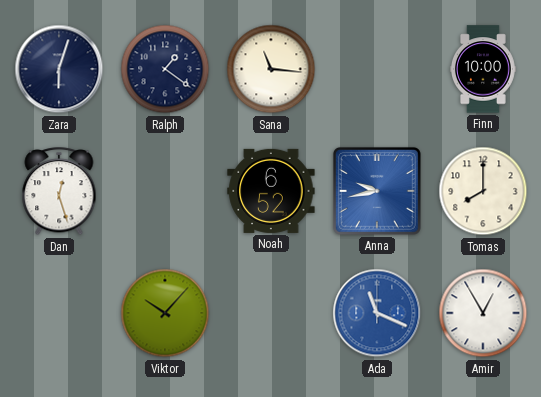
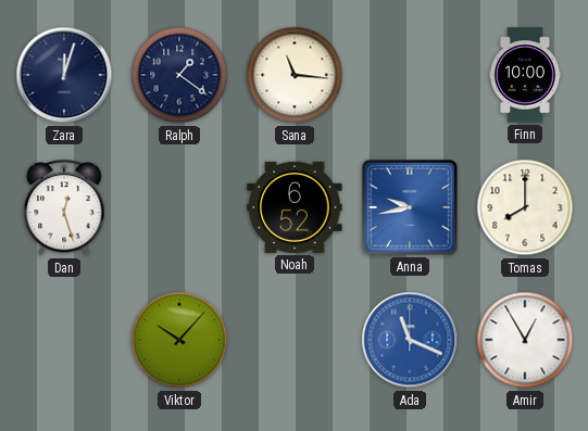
Zara: 6:03 -> 12:03 (64, 75)
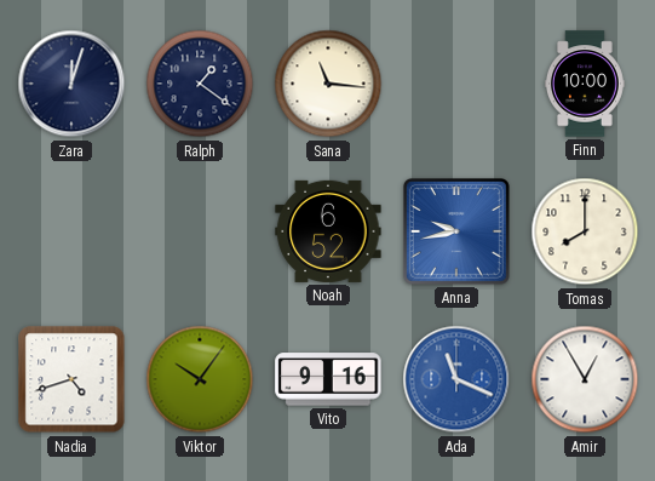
Dan: 12:27 -> none (64, 208)
Nadia: none -> 4:42 (71, 379)
Viktor: 10:07 -> 10:06 (200, 379)
Vito: none -> 9:16 (328, 379)
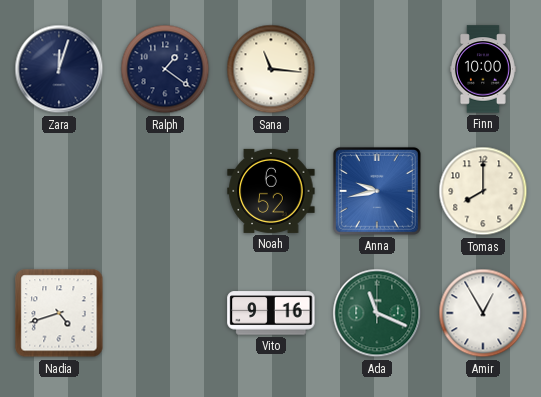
Viktor: 10:06 -> none (200, 379)
Ada dial: blue -> green (377, 313)
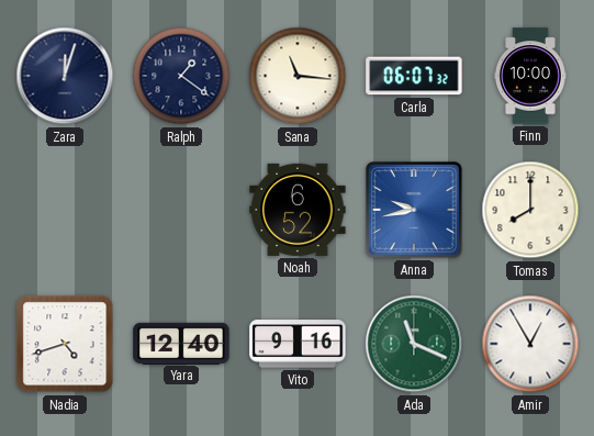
Carla: none -> 06:07 (414, 76)
Yara: none -> 12:40 (181, 343)
